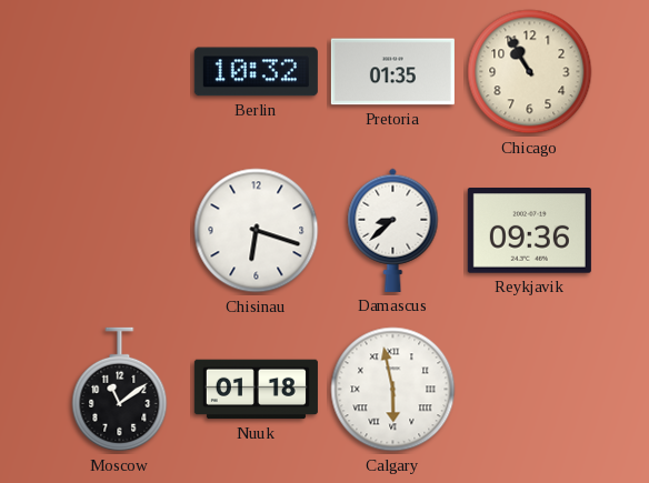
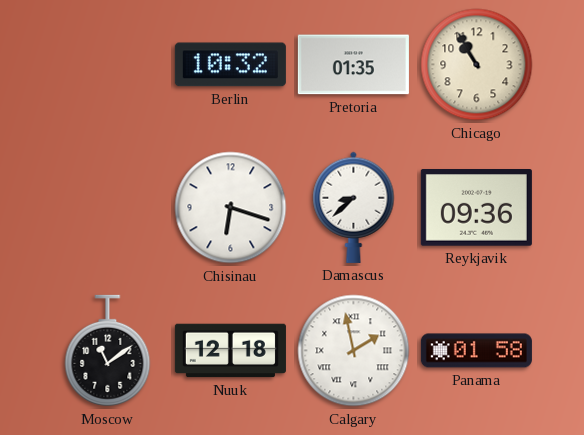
Nuuk: 01:18 -> 12:18 (230, 351)
Calgary: 5:58 -> 1:58 (354, 351)
Panama: none -> 01:58 (476, 351)
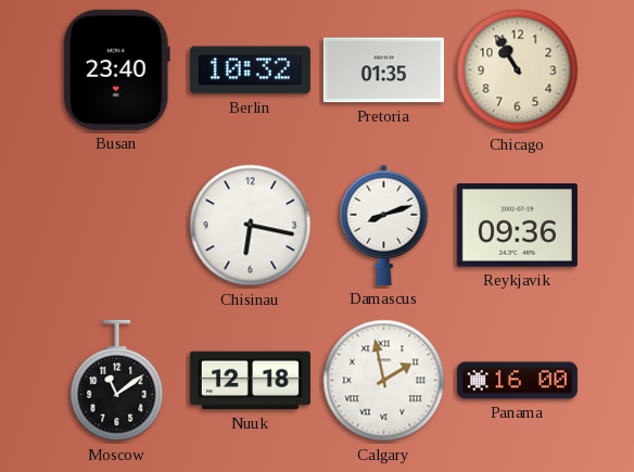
Busan: none -> 23:40 (116, 69)
Chisinau: 6:18 -> 6:17 (251, 226)
Damascus: 8:38 -> 8:12 (384, 225)
Panama: 01:58 -> 16:00 (517, 381)
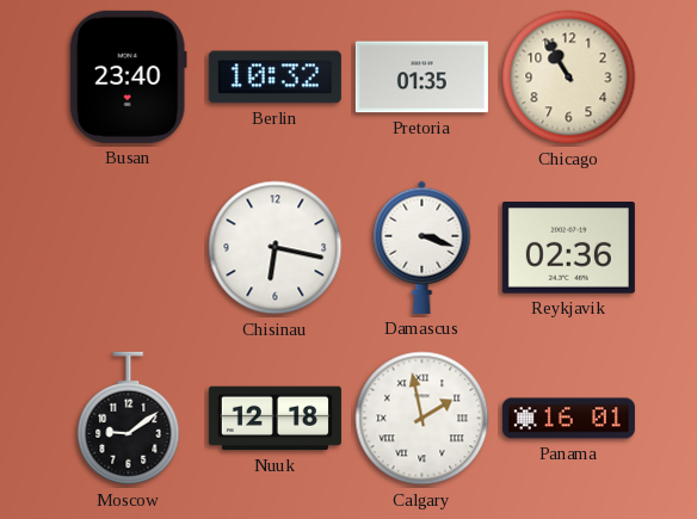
Damascus: 8:12 -> 3:18 (422, 247)
Reykjavik: 09:36 -> 02:36 (568, 248)
Moscow: 11:09 -> 9:09 (129, 419)
Panama: 16:00 -> 16:01 (568, 419)
